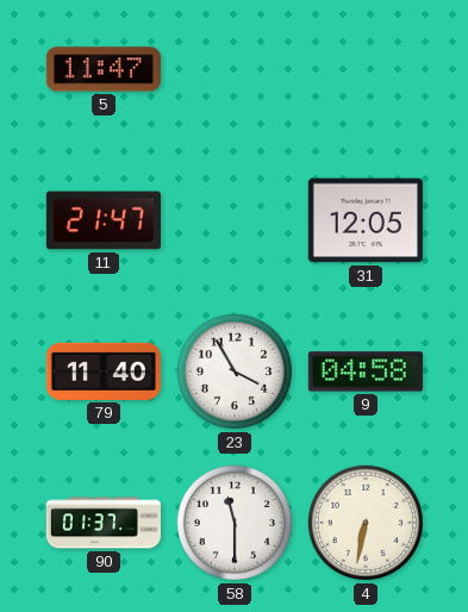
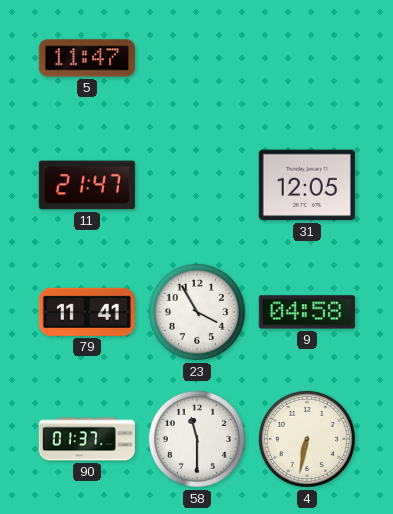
79: 11:40 -> 11:41 (87, 312)
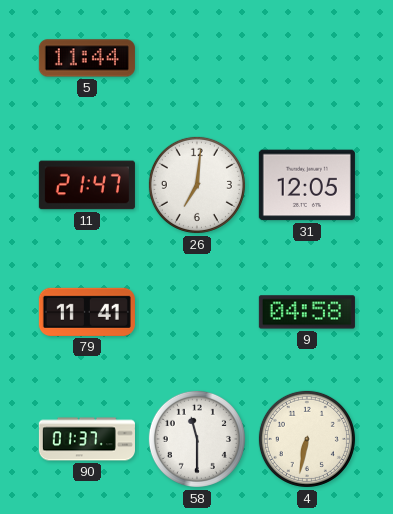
5: 11:47 -> 11:44 (87, 58)
26: none -> 7:01 (197, 185)
23: 3:55 -> none (197, 312)
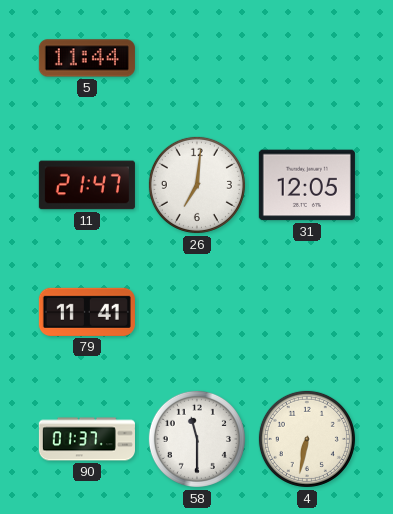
9: 04:58 -> none (307, 312)
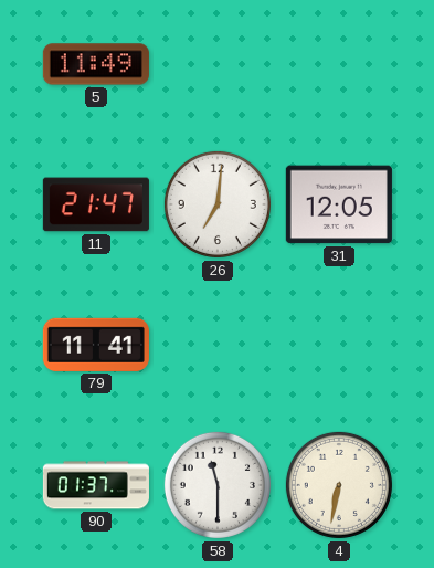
5: 11:44 -> 11:49 (96, 64)
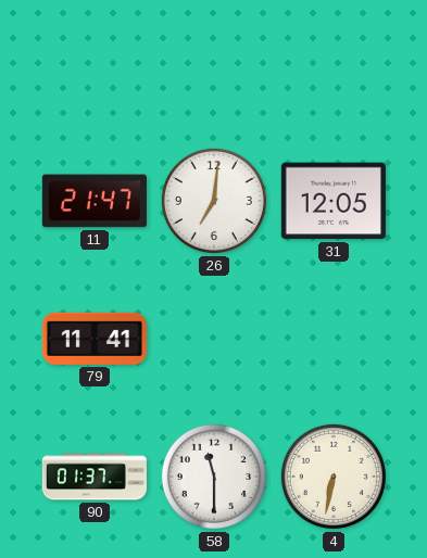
5: 11:49 -> none (96, 64)
